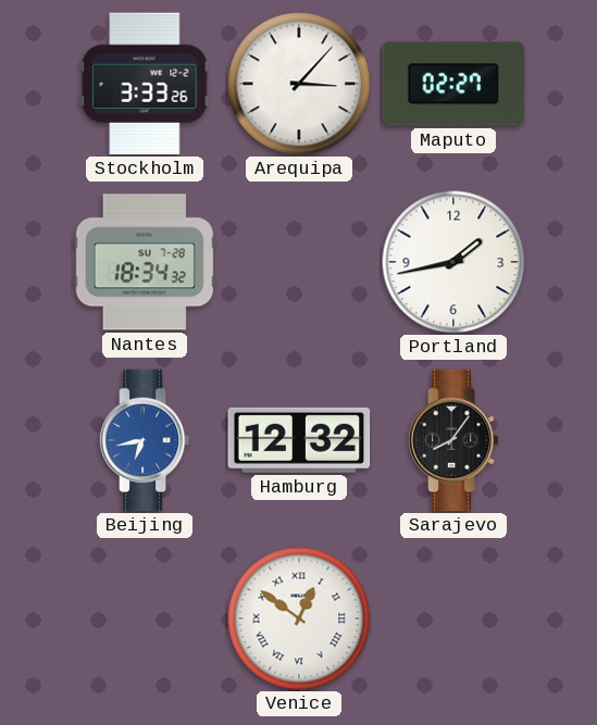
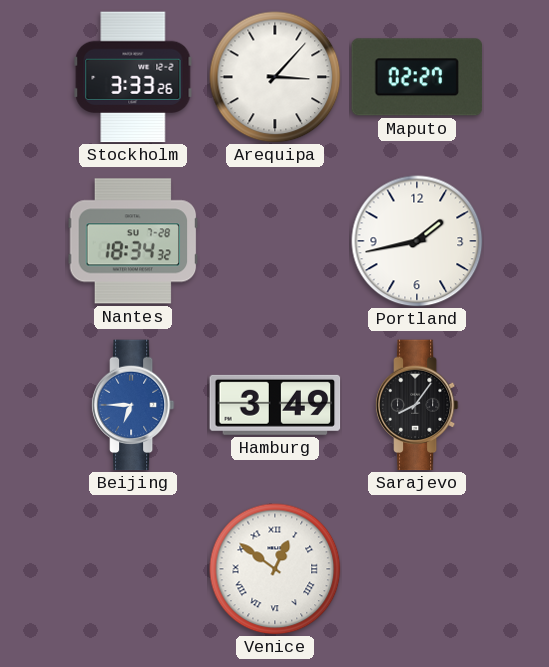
Beijing: 6:43 -> 6:45 (133, 405)
Hamburg: 12:32 -> 3:49 (275, 405)
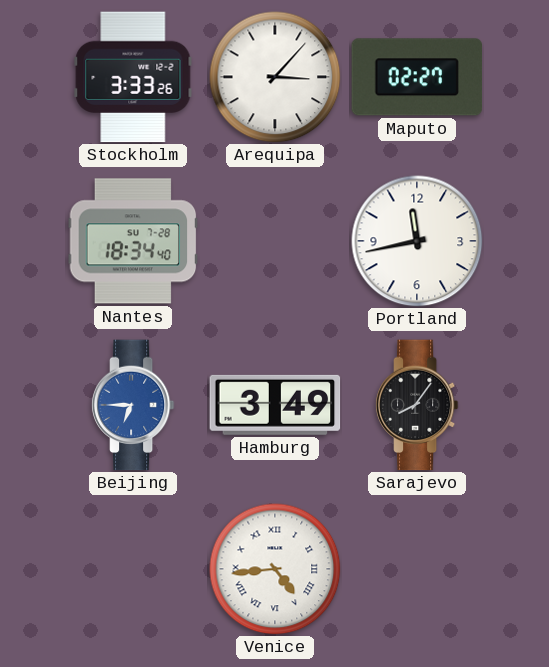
Nantes: 18:34:32 -> 18:34:40 (133, 241)
Portland: 1:43 -> 11:43 (417, 241)
Venice: 12:51 -> 4:44 (275, 569)
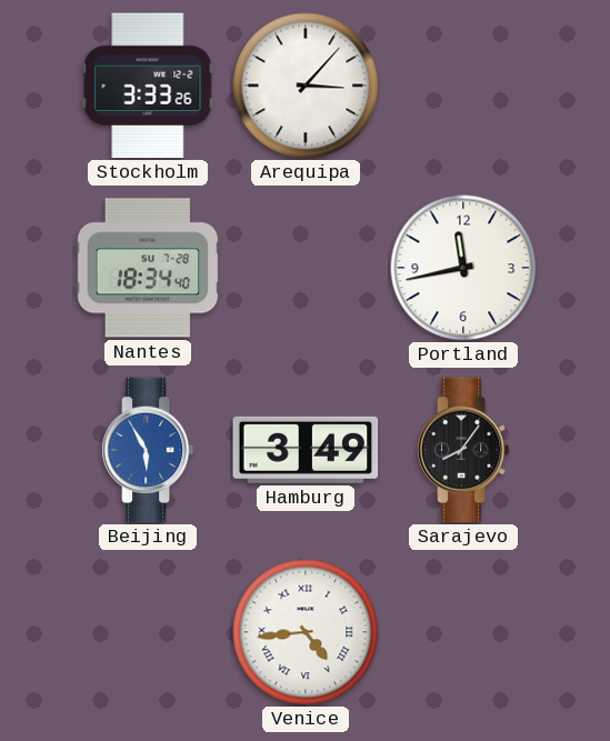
Maputo: 02:27 -> none (417, 77)
Beijing: 6:45 -> 5:55 (148, 450)
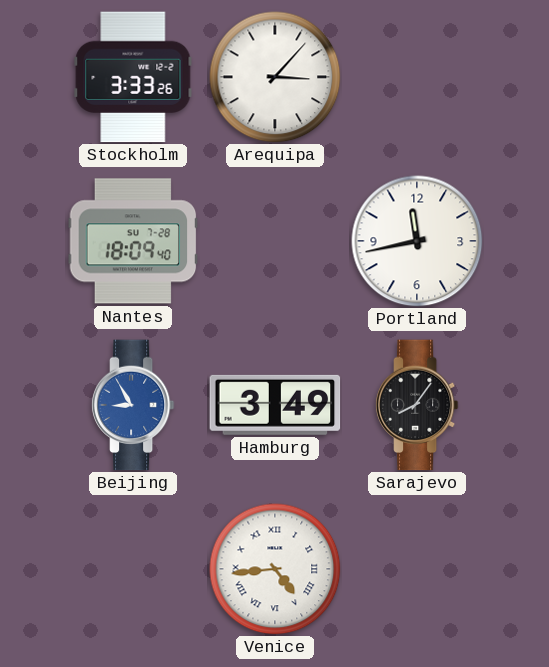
Nantes: 18:34 -> 18:09 (133, 241)
Beijing: 5:55 -> 8:55 (133, 405)
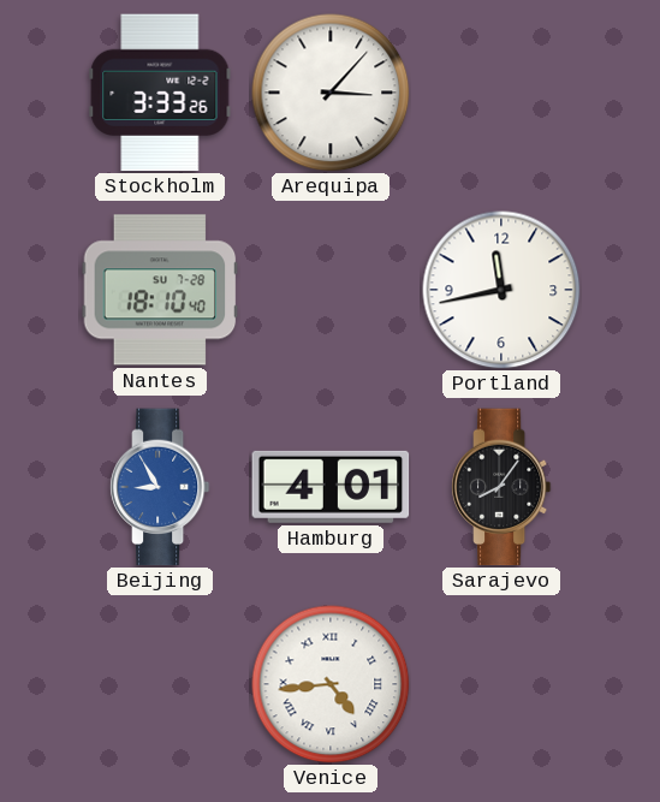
Nantes: 18:09 -> 18:10 (160, 290)
Hamburg: 3:49 -> 4:01 (331, 487)
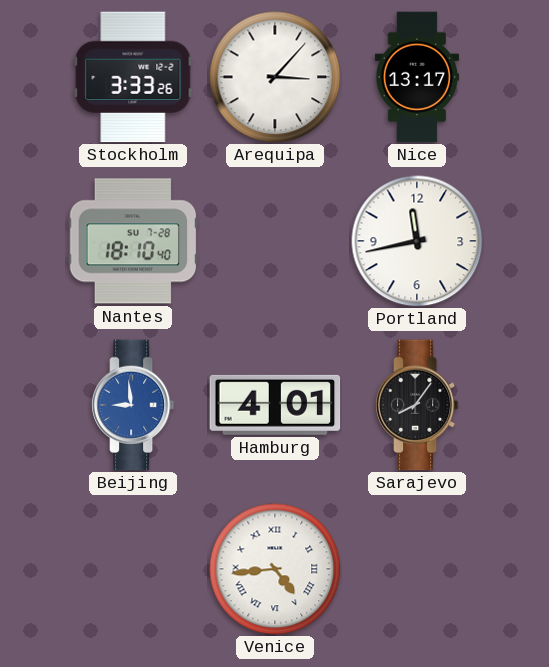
Nice: none -> 13:17 (417, 77)
Beijing: 8:55 -> 8:59 (133, 405)
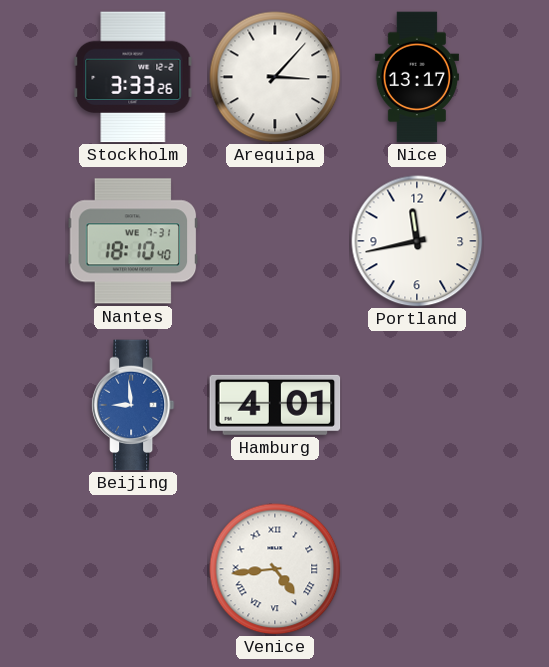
Nantes date: SU 7-28 -> WE 7-31 (133, 241)
Sarajevo: 8:06 -> none (417, 405)
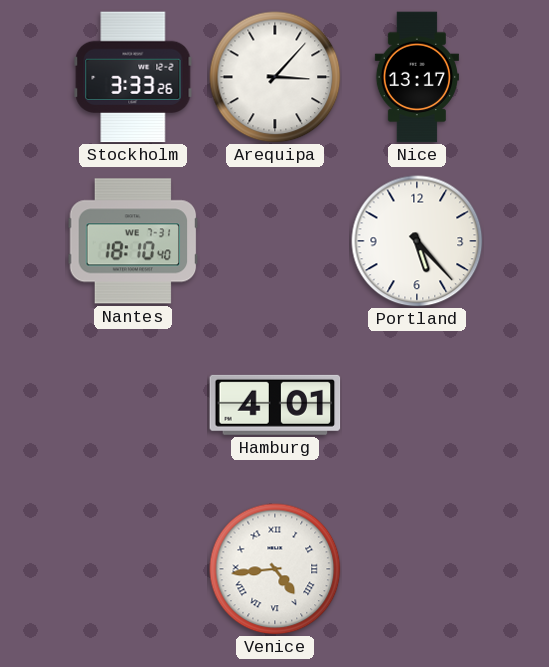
Portland: 11:43 -> 5:23 (417, 241)
Beijing: 8:59 -> none (133, 405)
